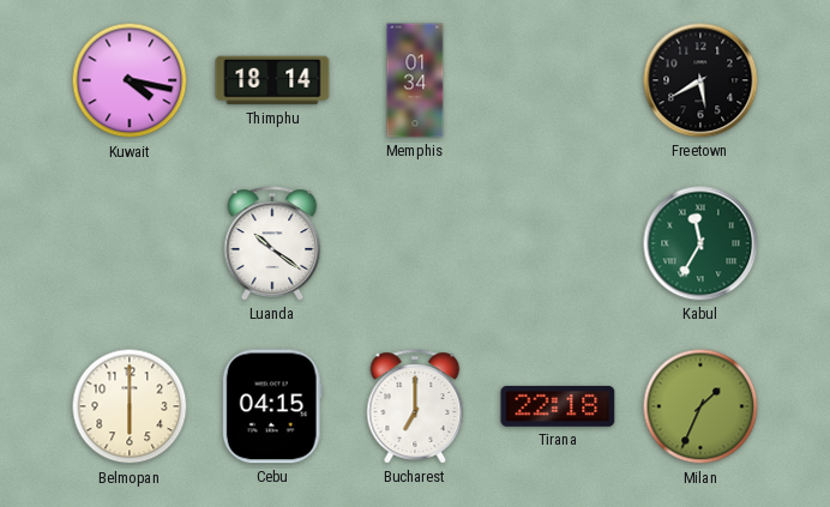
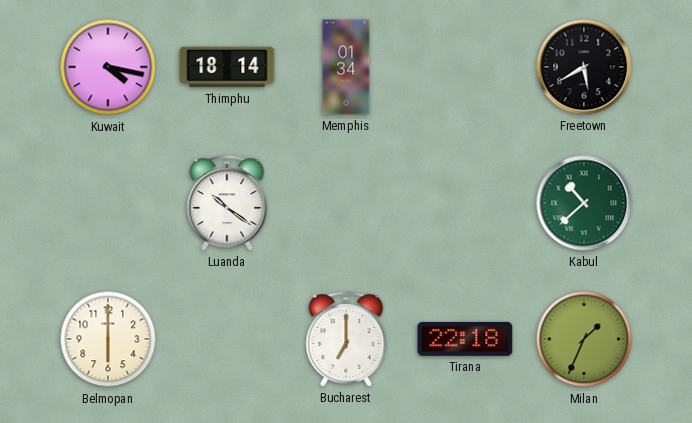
Kabul: 11:35 -> 10:38 (584, 203)
Cebu: 04:15 -> none (272, 406)
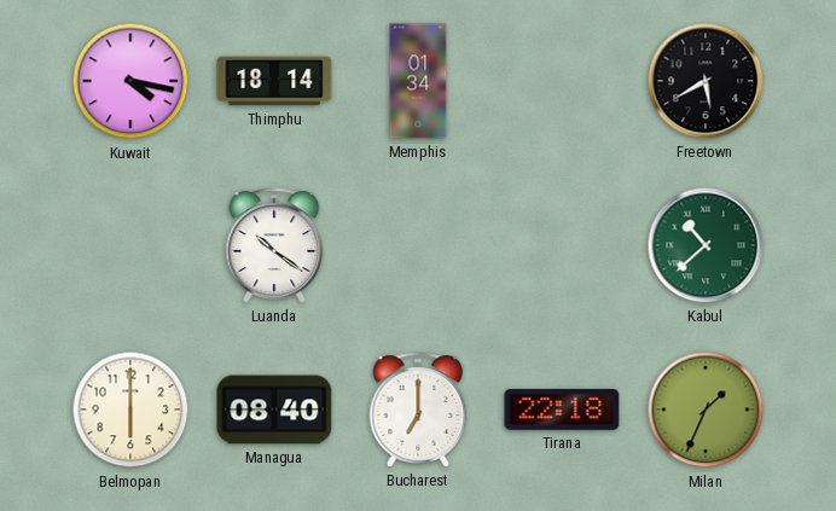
Managua: none -> 08:40 (274, 410)
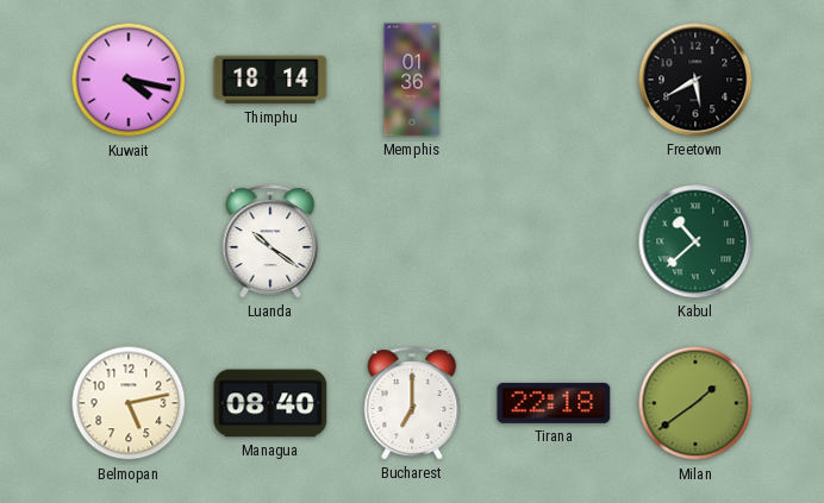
Memphis: 01:34 -> 01:36 (412, 80)
Belmopan: 6:00 -> 5:13 (129, 403)
Milan: 1:34 -> 1:39 (695, 403)
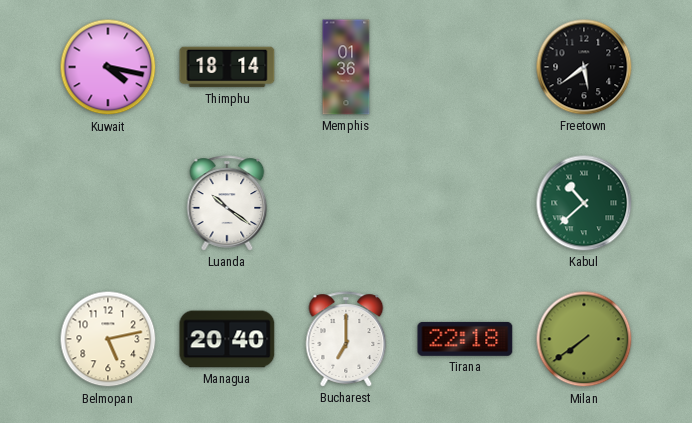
Freetown: 5:40 -> 5:39 (584, 67)
Managua: 08:40 -> 20:40 (227, 339)
Milan: 1:39 -> 7:39 (584, 339)
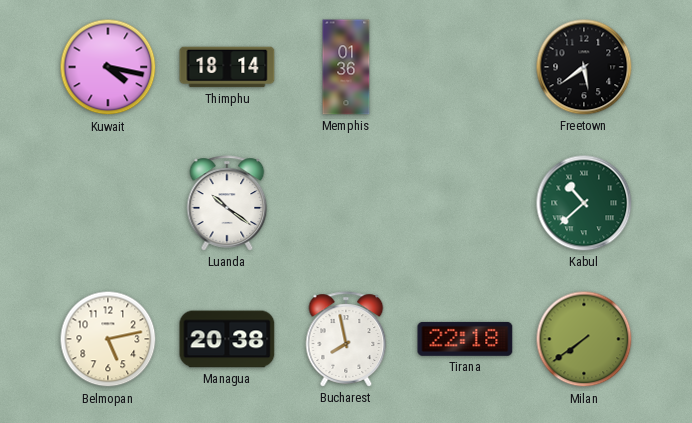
Managua: 20:40 -> 20:38 (227, 339)
Bucharest: 7:00 -> 7:58 (346, 339)
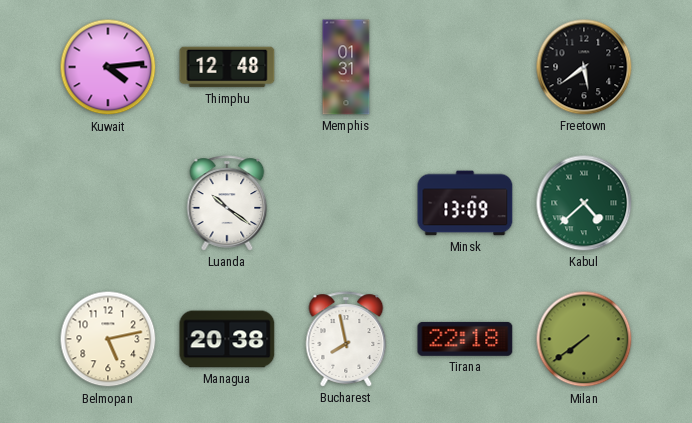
Kuwait: 4:17 -> 4:14 (108, 67)
Thimphu: 18:14 -> 12:48 (227, 67)
Memphis: 01:36 -> 01:31 (346, 67)
Minsk: none -> 13:09 (465, 203)
Kabul: 10:38 -> 4:38 (584, 203)
